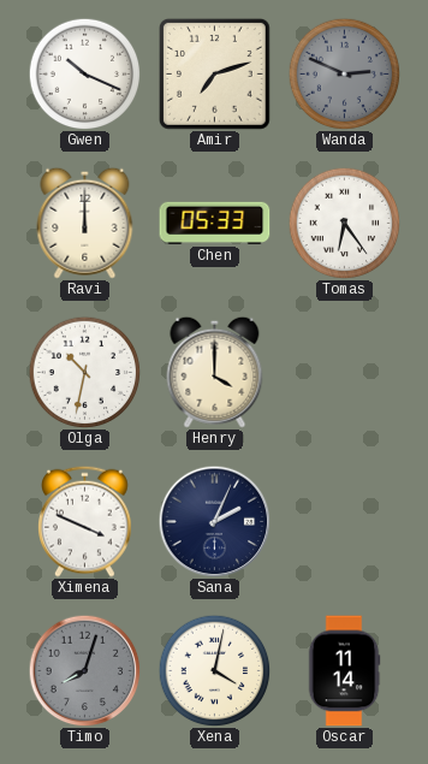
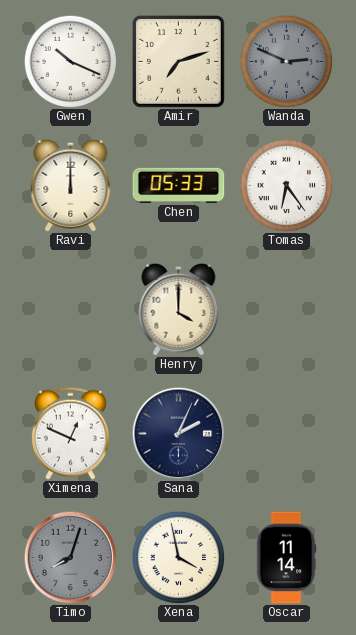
Olga: 10:32 -> none (84, 372)
Ximena: 3:49 -> 12:49 (71, 433)
Xena: 4:02 -> 3:58 (178, 557)
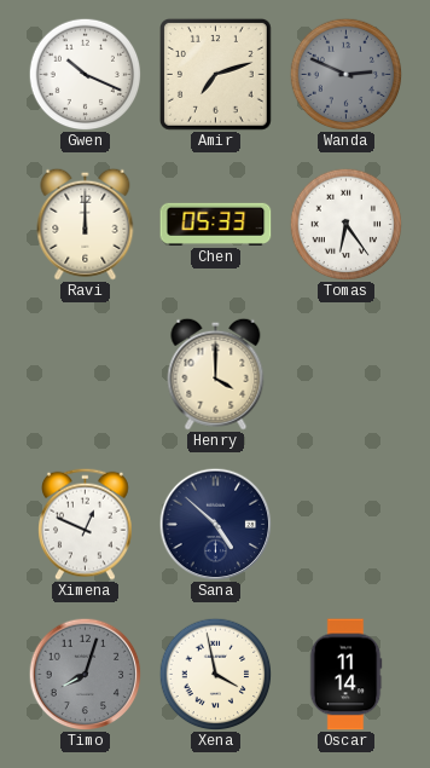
Sana: 2:04 -> 4:52 (215, 524)
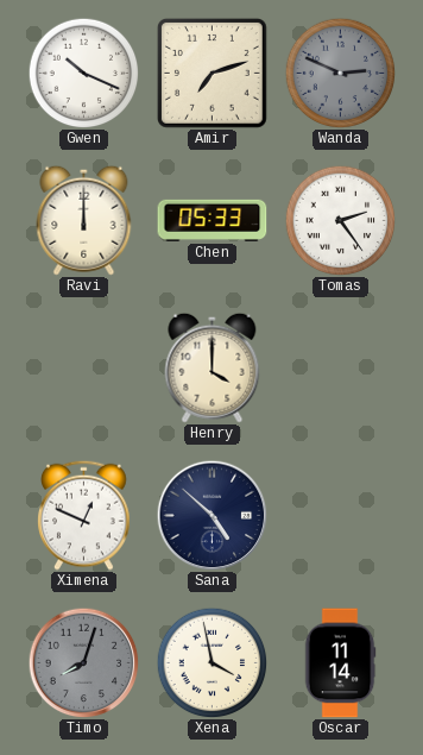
Tomas: 6:24 -> 2:24 (340, 220)
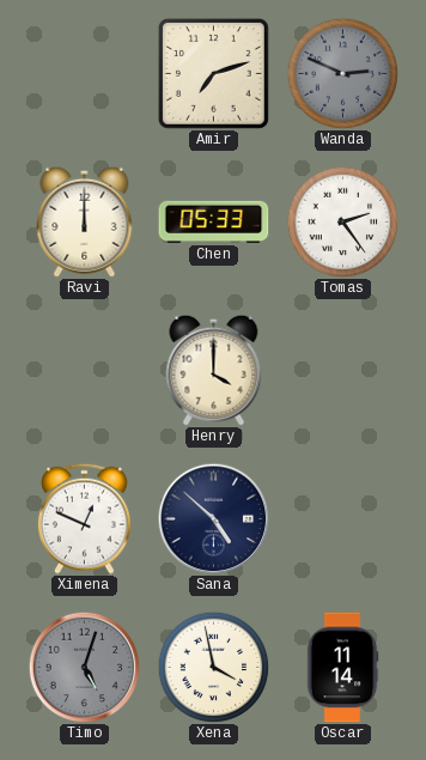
Gwen: 10:19 -> none (83, 73)
Timo: 8:03 -> 5:03 (84, 667)
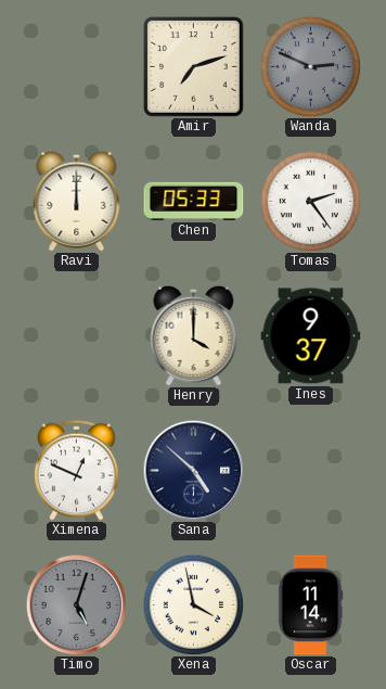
Ines: none -> 9:37 (311, 336)
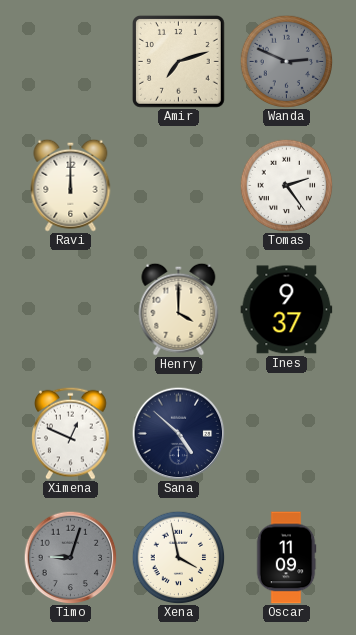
Chen: 05:33 -> none (194, 201)
Timo: 5:03 -> 9:03 (70, 557)
Oscar: 11:14 -> 11:09 (286, 558)
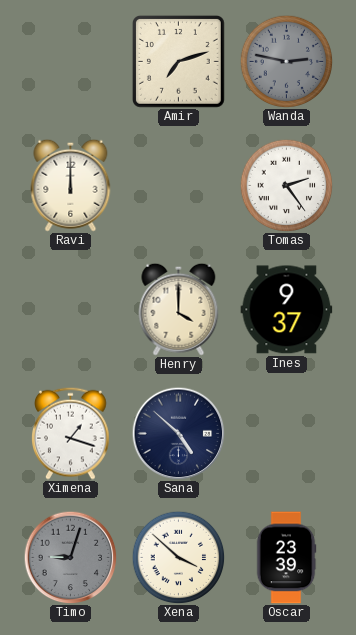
Wanda: 2:49 -> 2:47 (286, 61)
Ximena: 12:49 -> 1:18 (71, 433)
Xena: 3:58 -> 3:52 (178, 557)
Oscar: 11:09 -> 23:39 (286, 558)
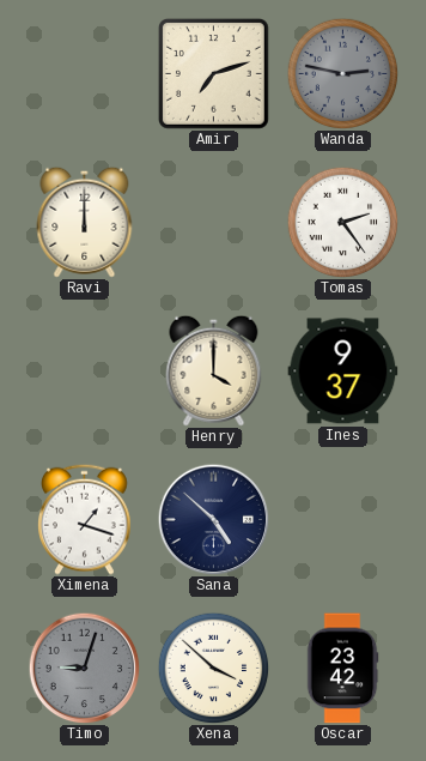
Oscar: 23:39 -> 23:42 (342, 669)
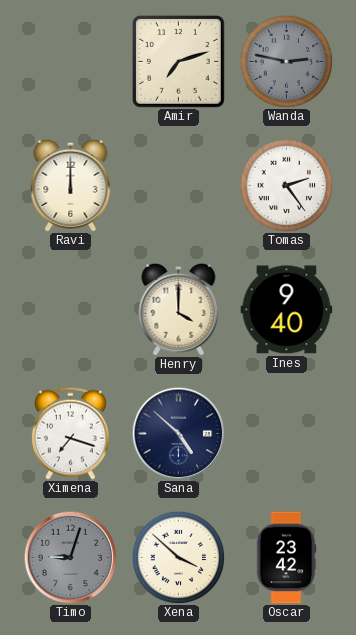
Ines: 9:37 -> 9:40 (287, 310)
Ximena: 1:18 -> 7:18 (71, 433)
